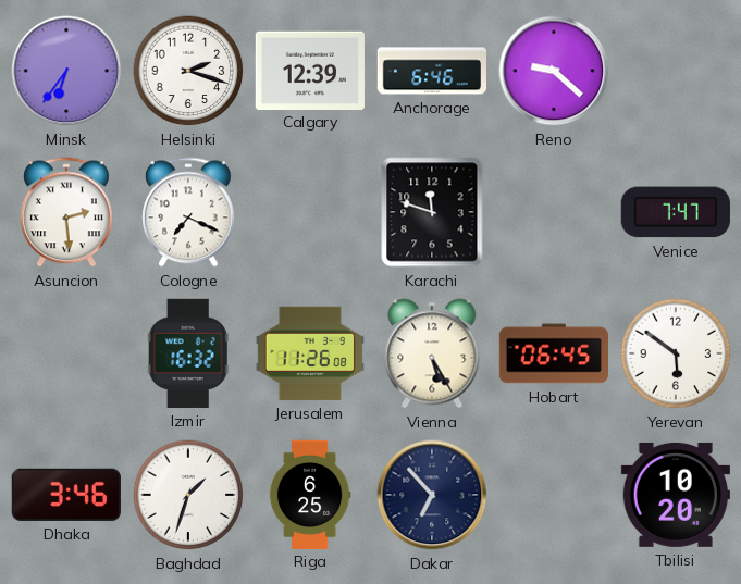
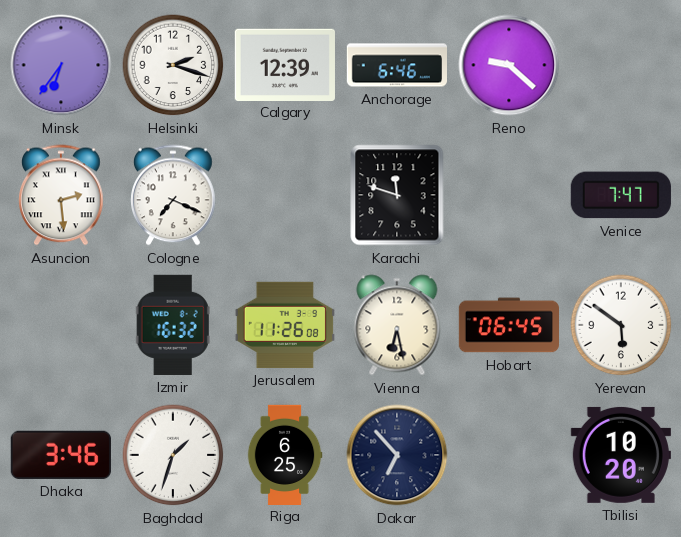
Vienna: 5:25 -> 6:28 (397, 325)
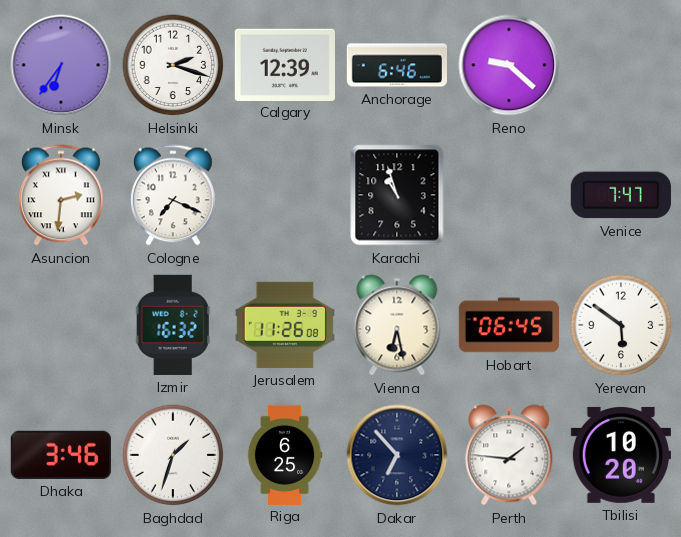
Asuncion: 2:29 -> 2:31 (62, 195)
Karachi: 11:48 -> 10:57 (397, 195)
Perth: none -> 1:46 (509, 455)
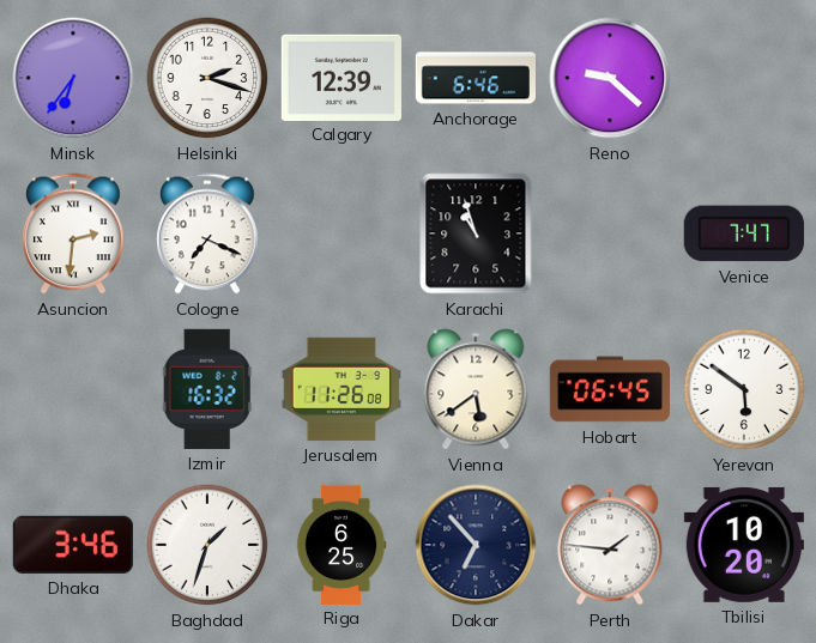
Vienna: 6:28 -> 5:39 (476, 389)
